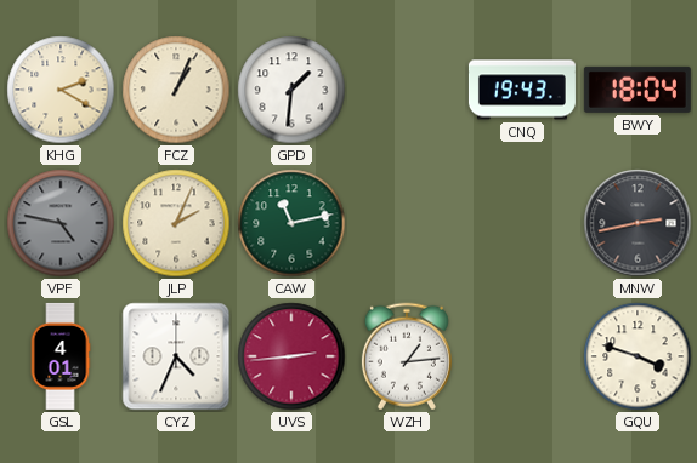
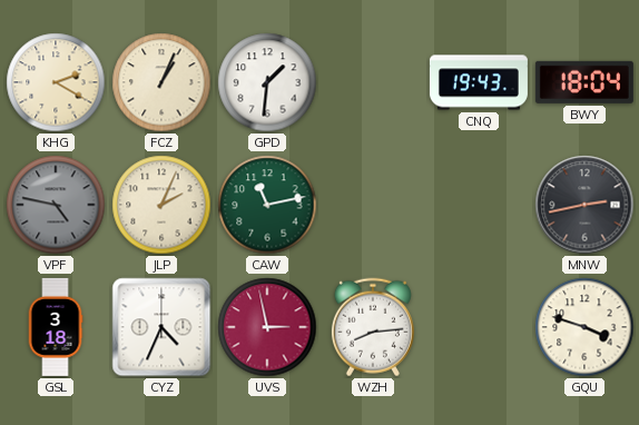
GSL: 4:01 -> 3:18 (56, 327)
UVS: 2:44 -> 2:58 (267, 327)
WZH: 1:14 -> 8:14 (373, 327)
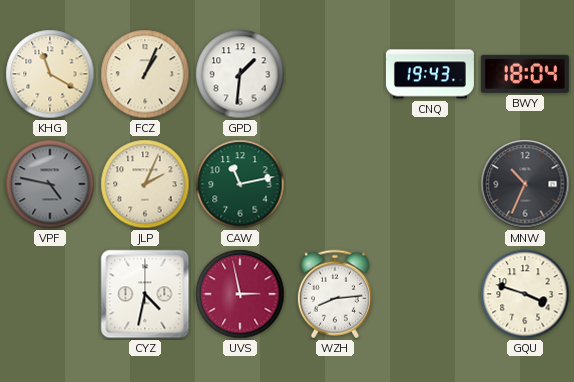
KHG: 2:20 -> 11:20 (50, 74)
MNW: 2:43 -> 10:34 (525, 184)
GSL: 3:18 -> none (56, 327)
CYZ: 4:34 -> 4:32 (145, 294)
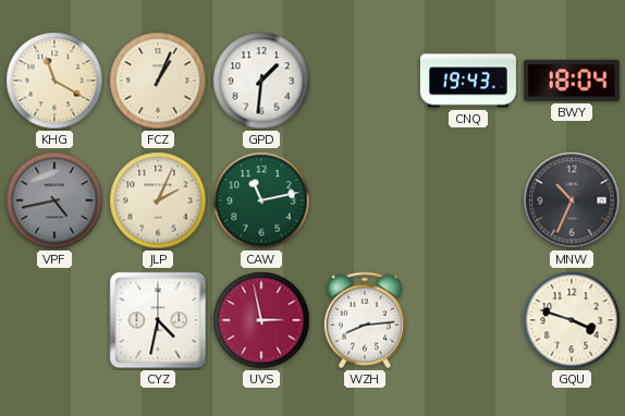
VPF: 4:47 -> 4:43 (54, 200)
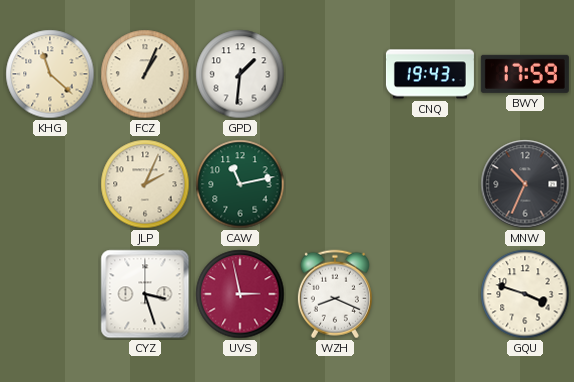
KHG: 11:20 -> 11:22 (50, 74)
BWY: 18:04 -> 17:59 (525, 74)
VPF: 4:43 -> none (54, 200)
CYZ: 4:32 -> 3:27 (145, 294)
WZH: 8:14 -> 8:19 (335, 294)
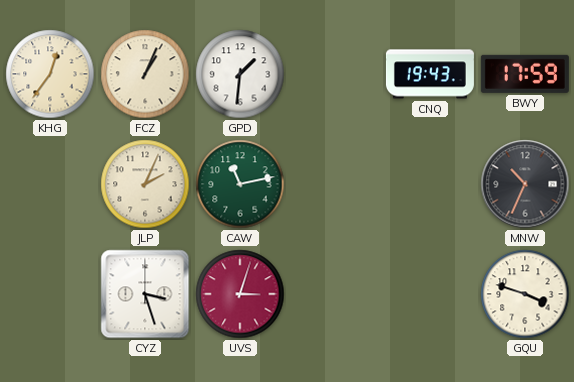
KHG: 11:22 -> 12:36 (50, 74)
UVS: 2:58 -> 3:03 (240, 294)
WZH: 8:19 -> none (335, 294)
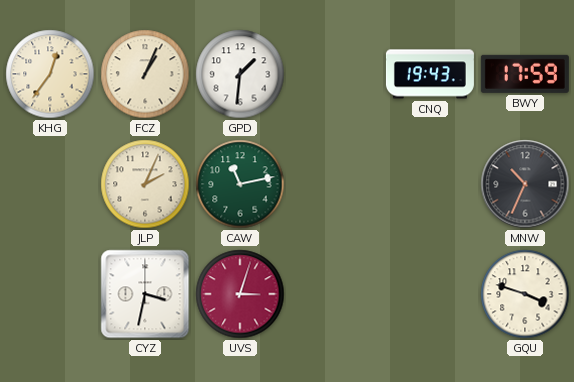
CYZ: 3:27 -> 3:32 (145, 294)
